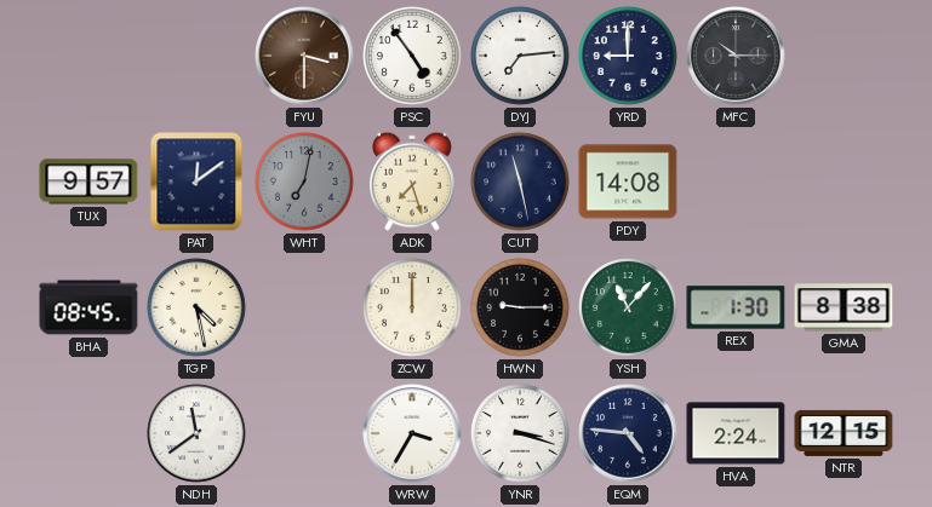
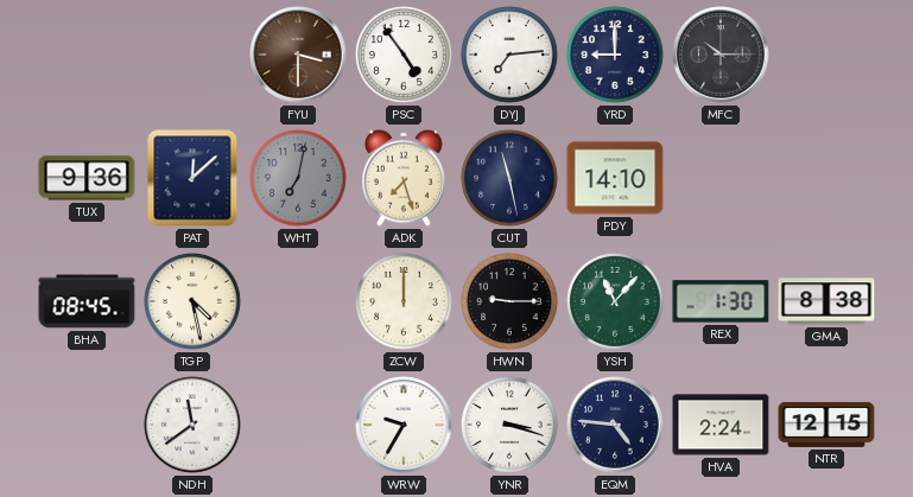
TUX: 9:57 -> 9:36 (87, 178)
PAT: 12:09 -> 12:08 (192, 178)
PDY: 14:08 -> 14:10 (615, 178)
WRW: 3:35 -> 9:35 (404, 425)
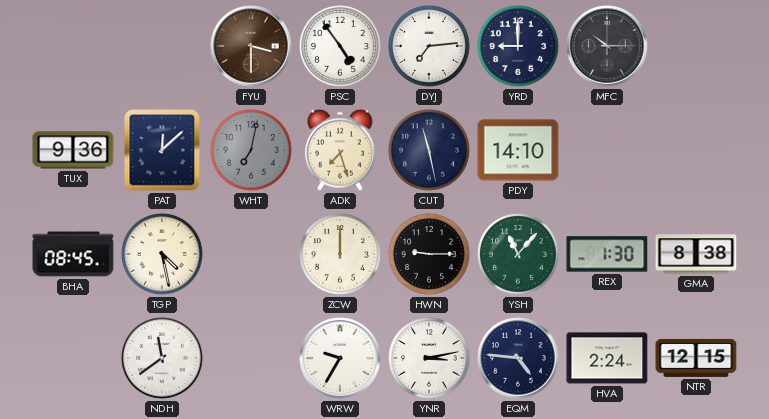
YNR: 3:18 -> 3:13 (430, 359)
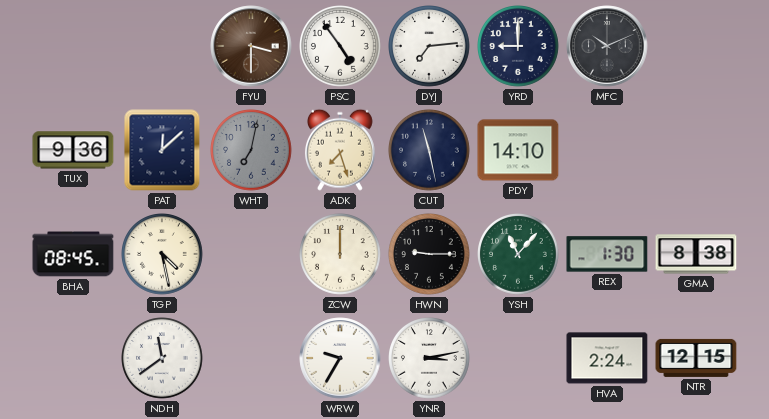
MFC: 10:15 -> 10:11 (607, 46)
EQM: 4:46 -> none (518, 358)
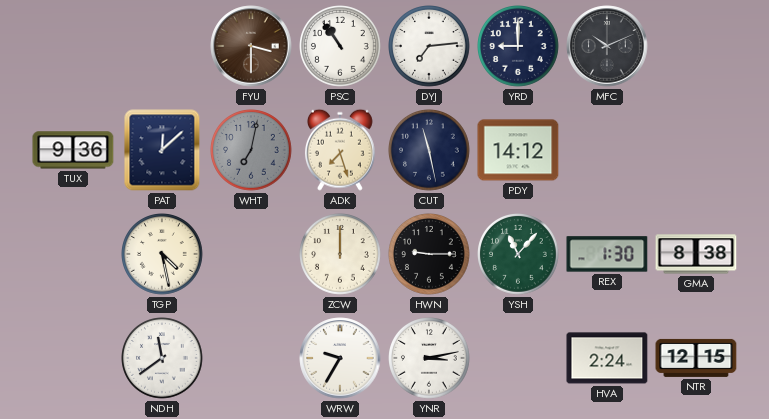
PSC: 4:54 -> 10:54 (341, 47)
PDY: 14:10 -> 14:12 (518, 150)
BHA: 08:45 -> none (73, 254)
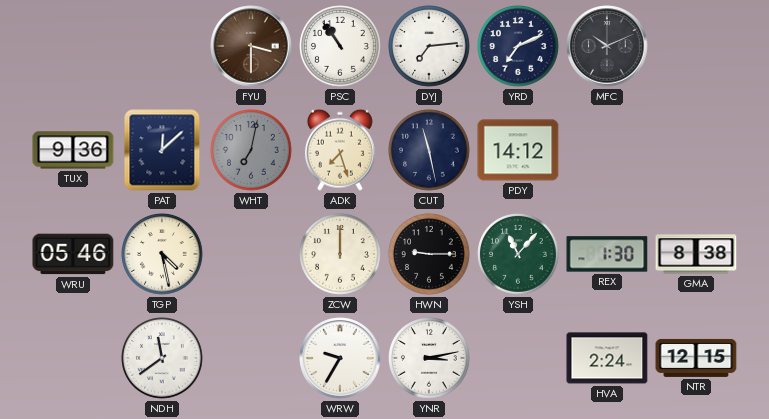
YRD: 9:00 -> 7:11 (519, 47)
WRU: none -> 05:46 (73, 254)
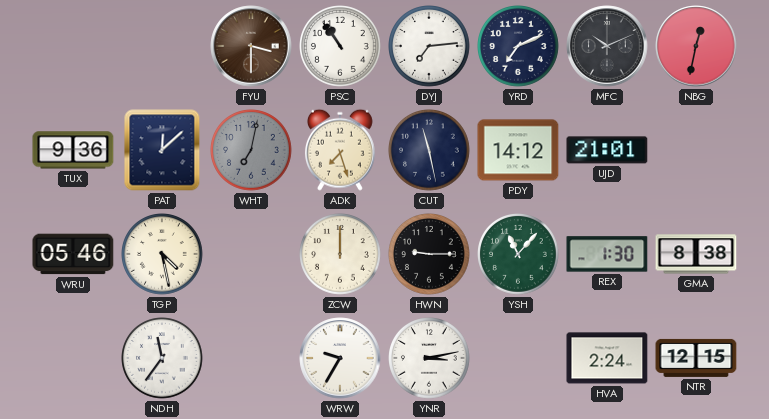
NBG: none -> 12:32 (696, 46)
UJD: none -> 21:01 (607, 150)
NDH: 11:39 -> 11:36 (163, 359)
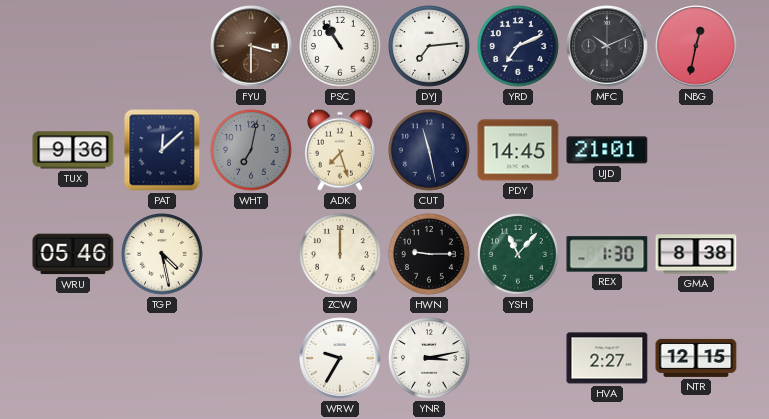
PDY: 14:12 -> 14:45 (518, 150)
NDH: 11:36 -> none (163, 359)
HVA: 2:24 -> 2:27 (607, 358)
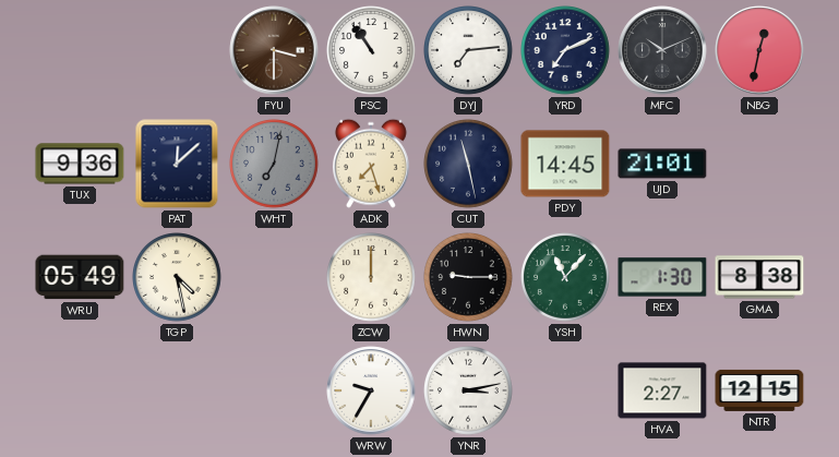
WRU: 05:46 -> 05:49 (80, 277)
